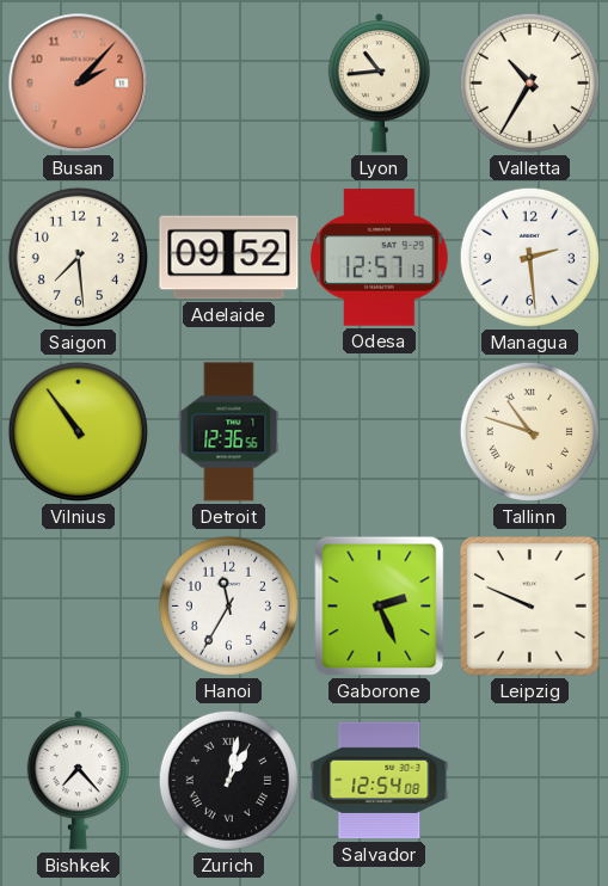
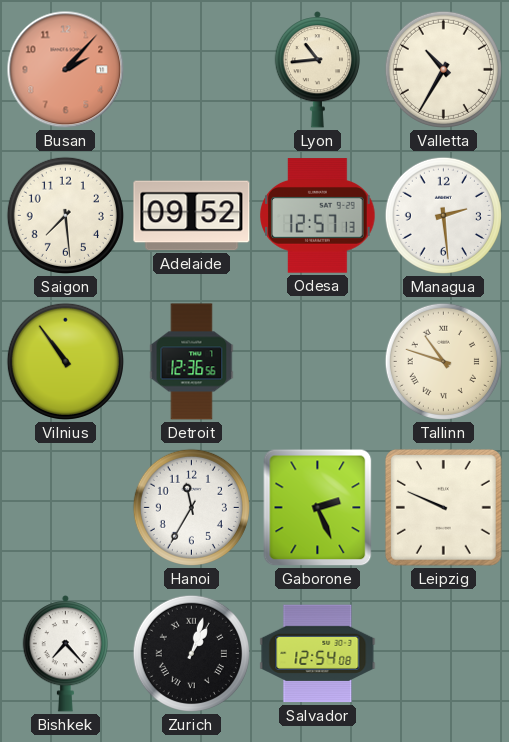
Zurich: 1:02 -> 1:03 (191, 653)
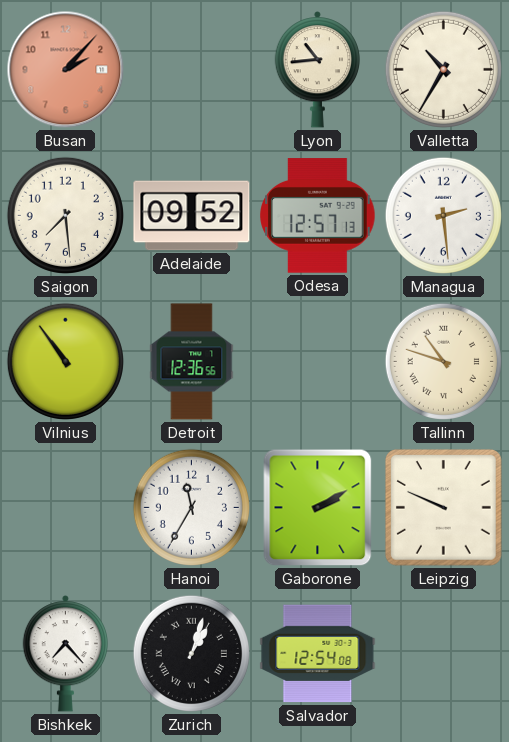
Gaborone: 2:26 -> 2:10 (318, 508)
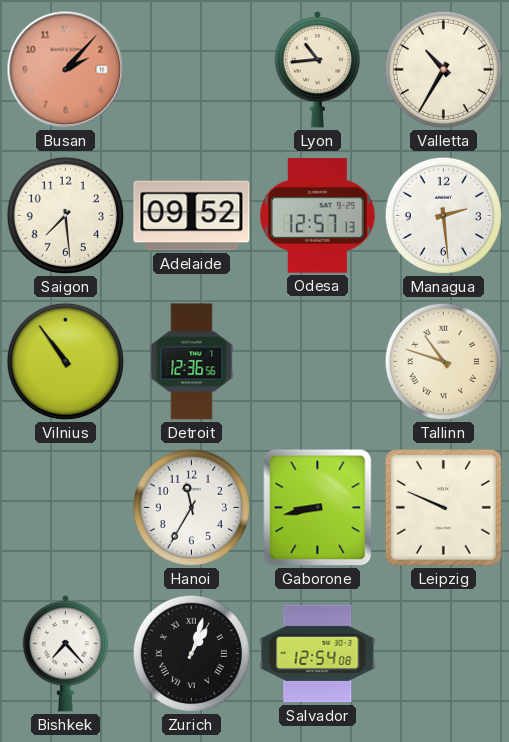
Gaborone: 2:10 -> 8:43 (318, 508)
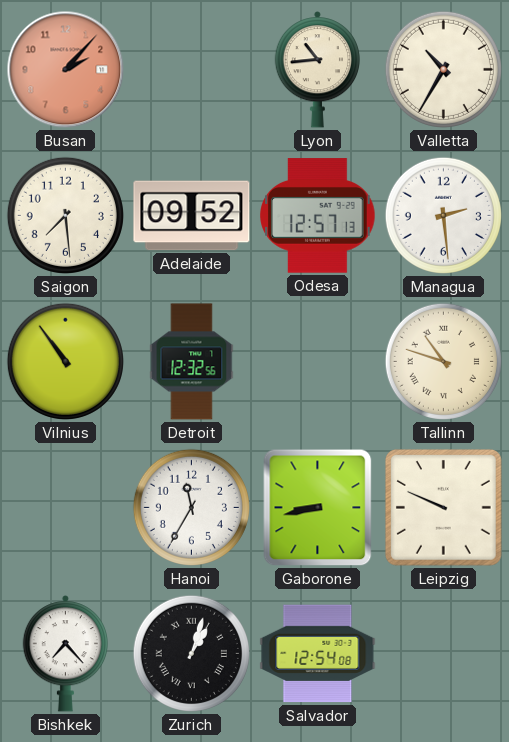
Detroit: 12:36 -> 12:32 (192, 362)
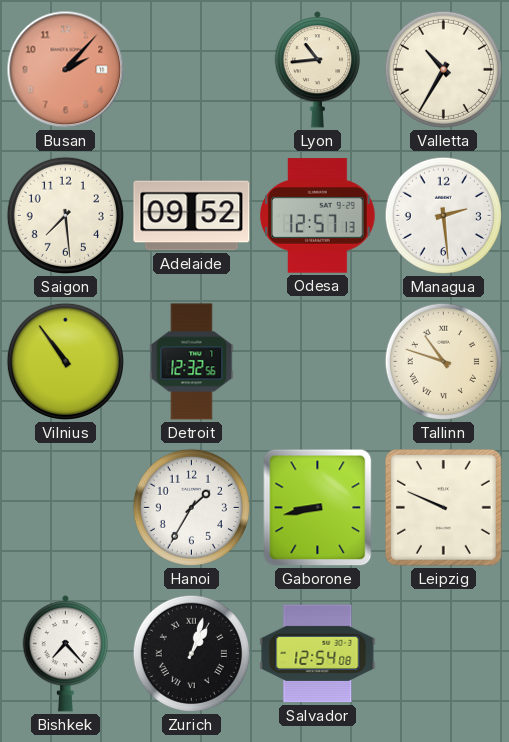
Hanoi: 11:35 -> 1:35 (191, 507)
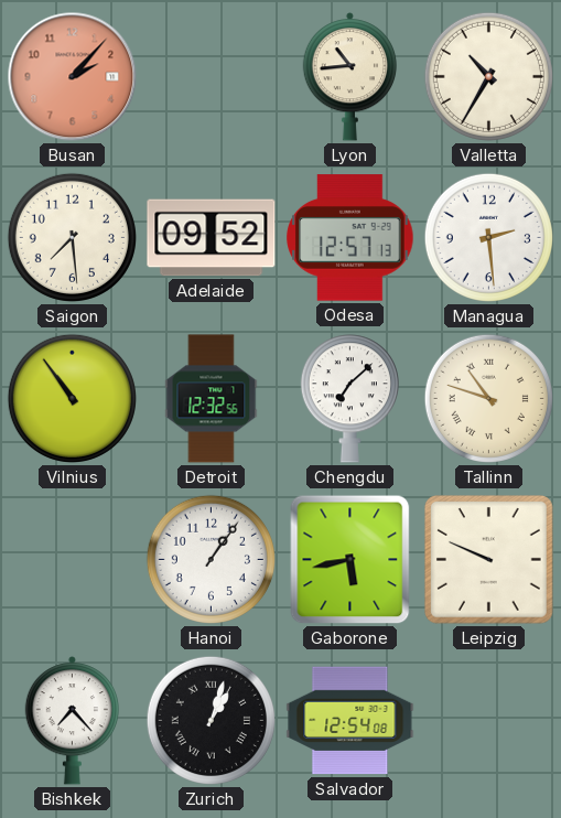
Chengdu: none -> 7:08 (349, 399)
Hanoi: 1:35 -> 1:06 (211, 559)
Gaborone: 8:43 -> 5:43 (350, 560)
